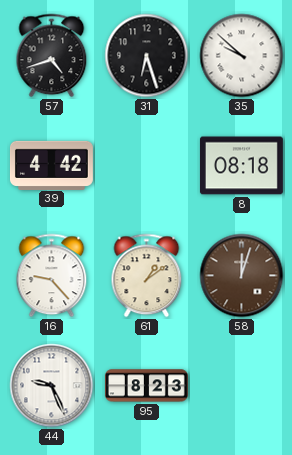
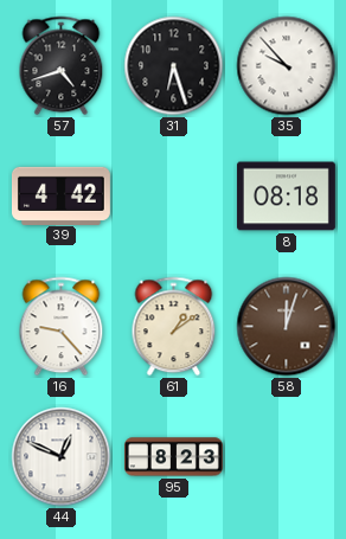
35: 9:52 -> 9:53 (287, 66)
44: 9:26 -> 12:49 (62, 457)
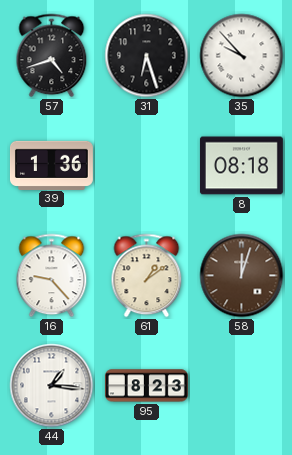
39: 4:42 -> 1:36 (51, 165)
44: 12:49 -> 1:16 (52, 386)
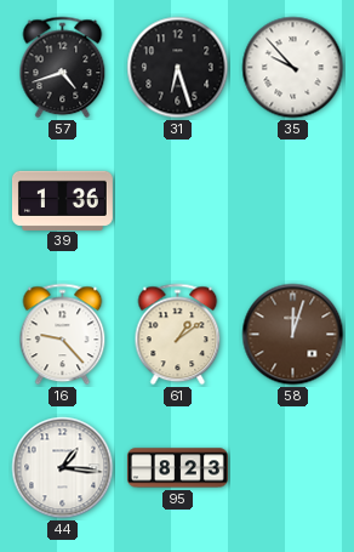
8: 08:18 -> none (241, 166)
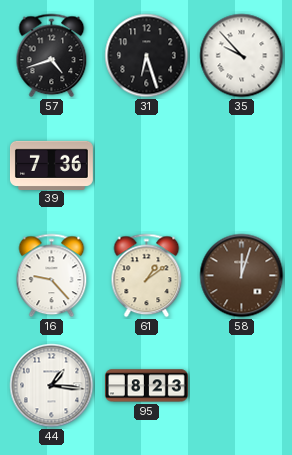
39: 1:36 -> 7:36 (51, 165)
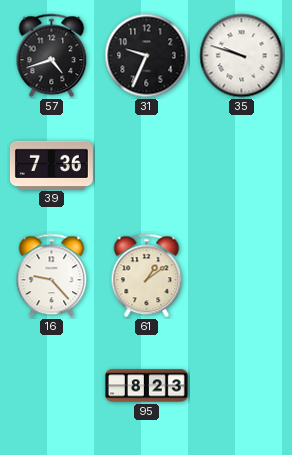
31: 6:27 -> 9:34 (147, 56)
35: 9:53 -> 9:48 (242, 56)
58: 12:03 -> none (242, 276)
44: 1:16 -> none (52, 386)
